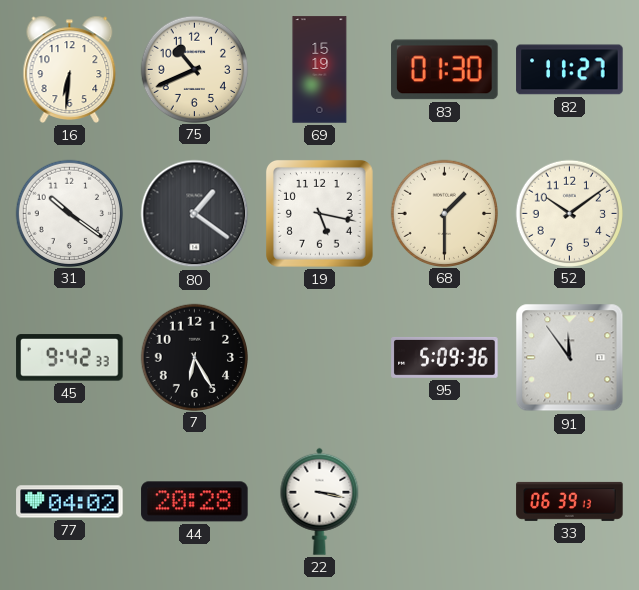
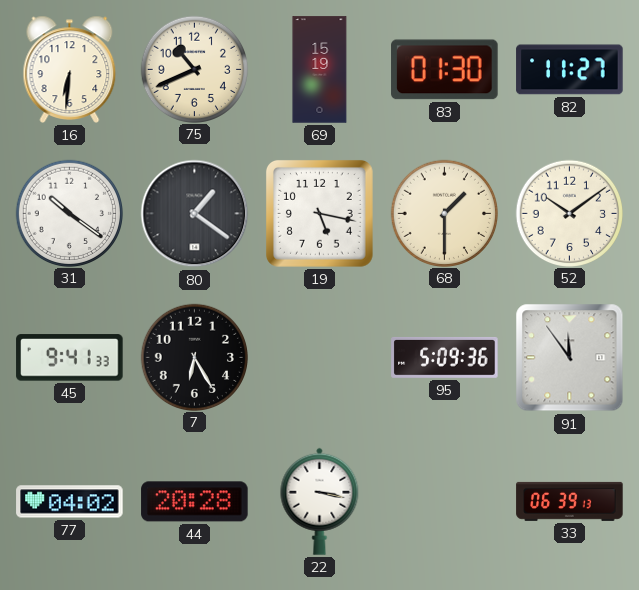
45: 9:42 -> 9:41 (70, 358)
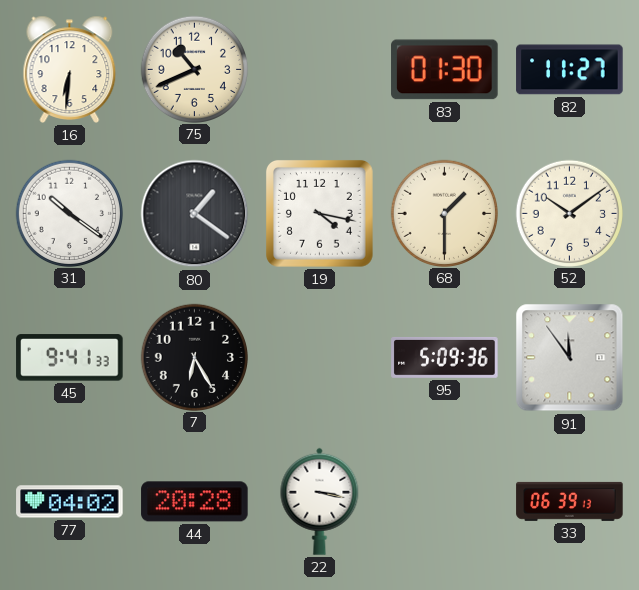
69: 15:19 -> none (320, 70)
19: 5:17 -> 4:17 (319, 213)
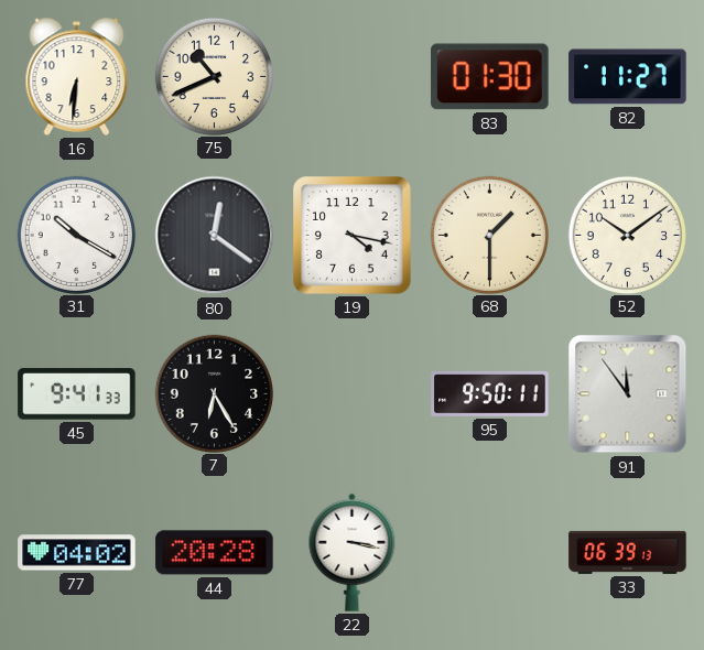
31: 10:21 -> 10:20 (76, 235)
80: 1:21 -> 12:21 (215, 236)
95: 5:09 -> 9:50 (490, 393)
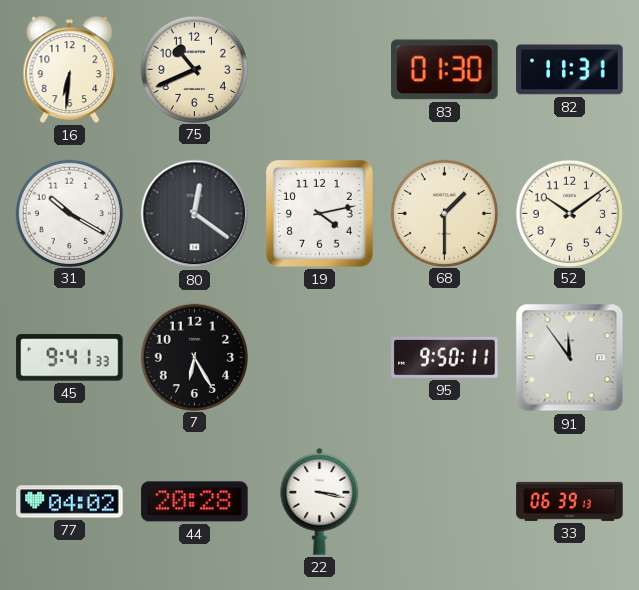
82: 11:27 -> 11:31 (570, 70)
19: 4:17 -> 4:13 (319, 213)
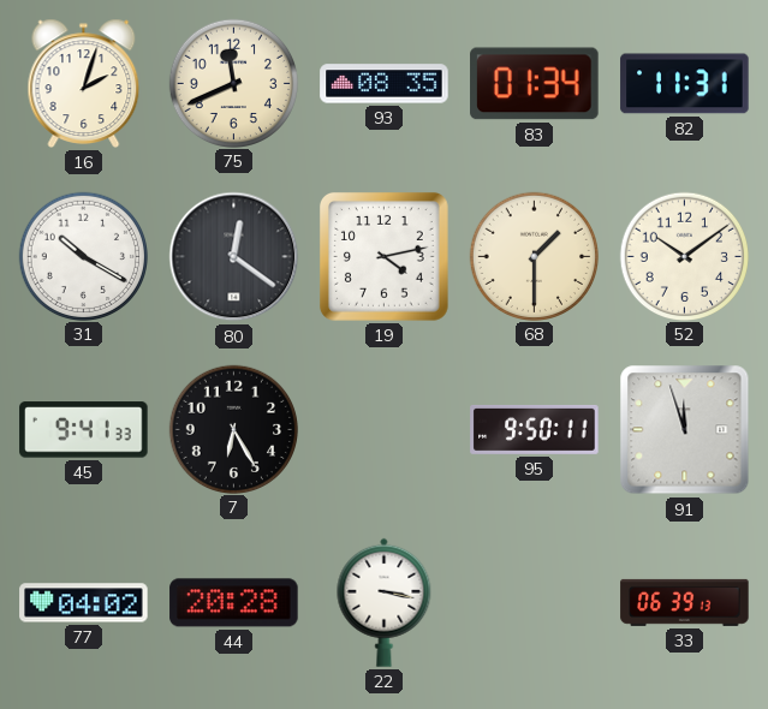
16: 6:31 -> 2:03 (84, 83)
75: 10:41 -> 11:41 (233, 83)
93: none -> 08:35 (385, 84)
83: 01:30 -> 01:34 (535, 84)
91: 11:54 -> 11:57 (685, 430)
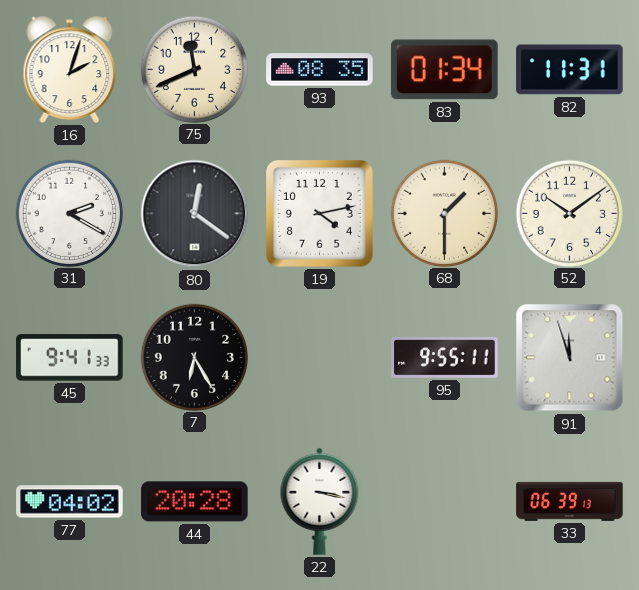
31: 10:20 -> 2:20 (69, 213)
95: 9:50 -> 9:55 (445, 357)
